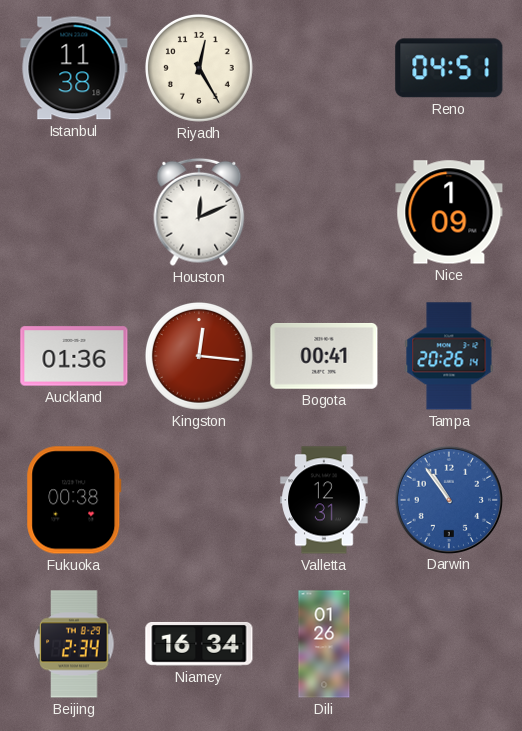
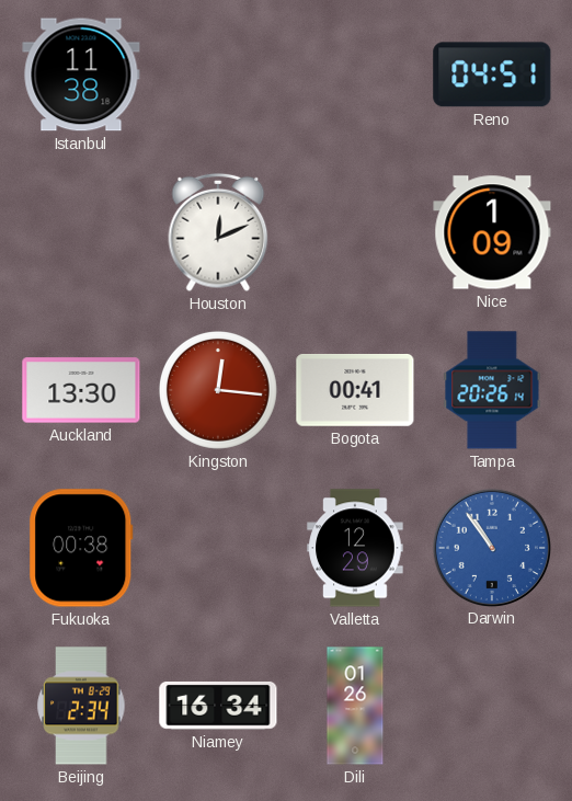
Riyadh: 12:25 -> none (199, 68)
Auckland: 01:36 -> 13:30 (81, 390)
Valletta: 12:31 -> 12:29 (355, 548)
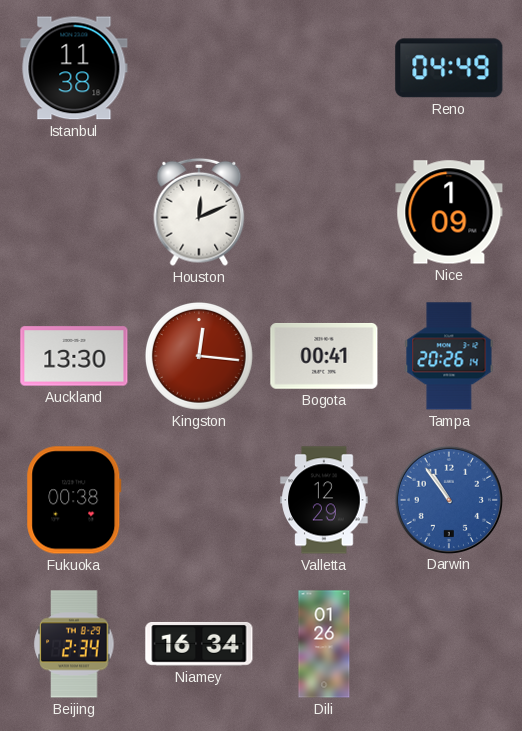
Reno: 04:51 -> 04:49 (449, 68)
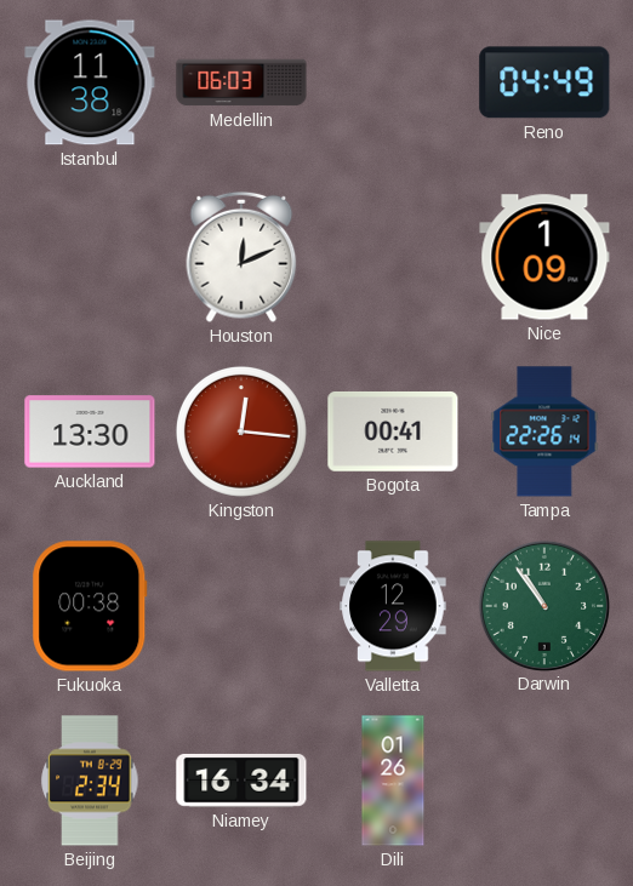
Medellin: none -> 06:03 (241, 82)
Tampa: 20:26 -> 22:26 (544, 431)
Darwin dial: blue -> green (543, 605)
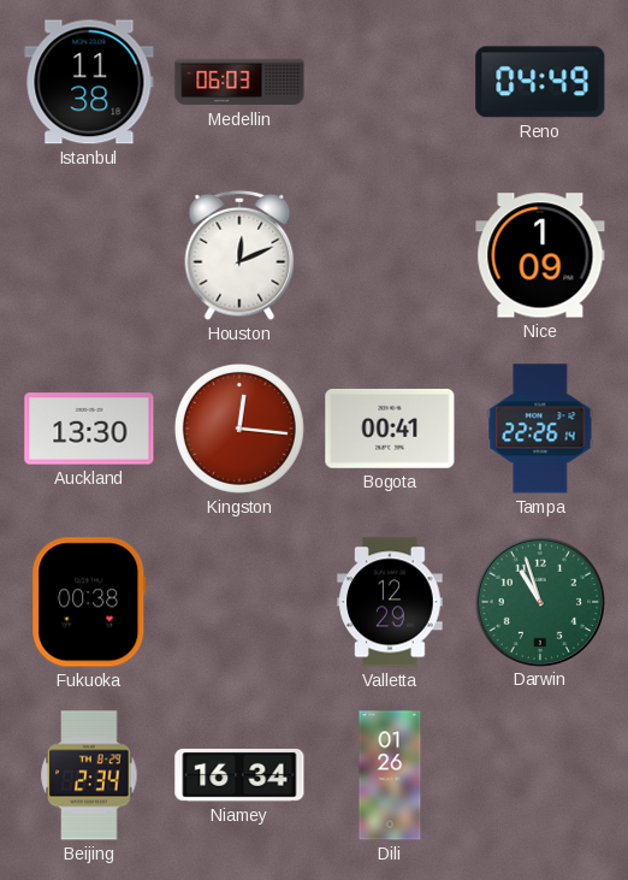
Darwin: 10:54 -> 10:57 (539, 601)
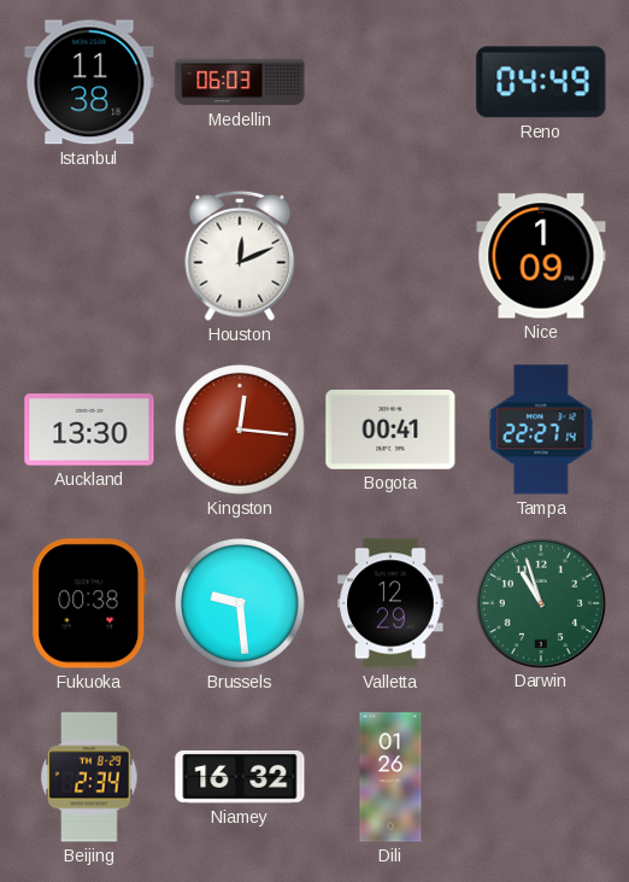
Tampa: 22:26 -> 22:27 (541, 430)
Brussels: none -> 9:29 (240, 603)
Niamey: 16:34 -> 16:32 (240, 777)
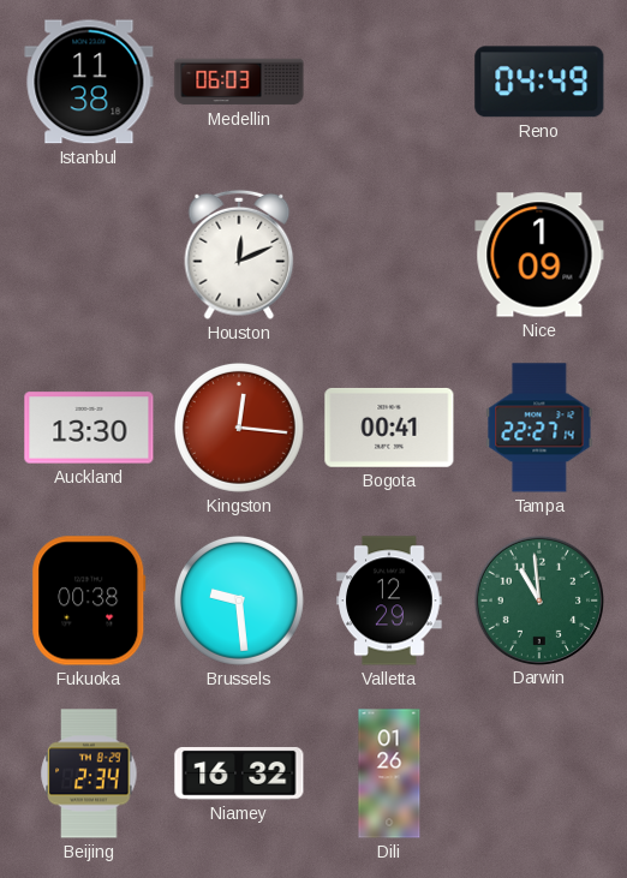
Darwin: 10:57 -> 10:59 (538, 599)
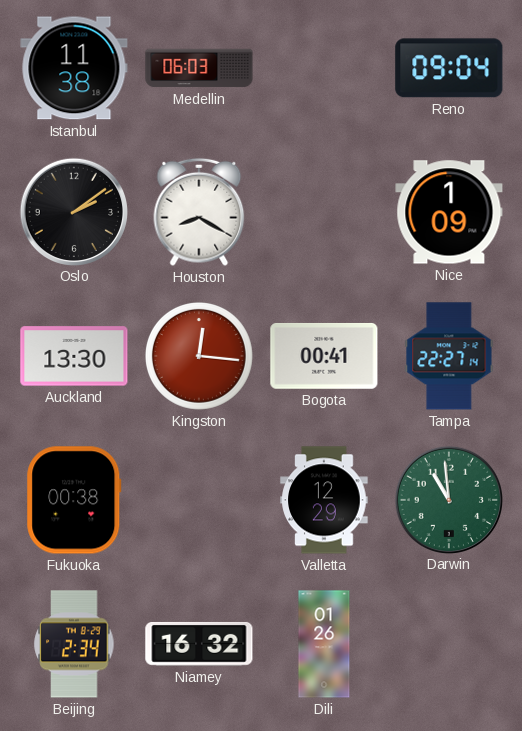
Reno: 04:49 -> 09:04 (449, 68)
Oslo: none -> 2:09 (73, 211)
Houston: 12:11 -> 8:20 (199, 212)
Brussels: 9:29 -> none (239, 601)
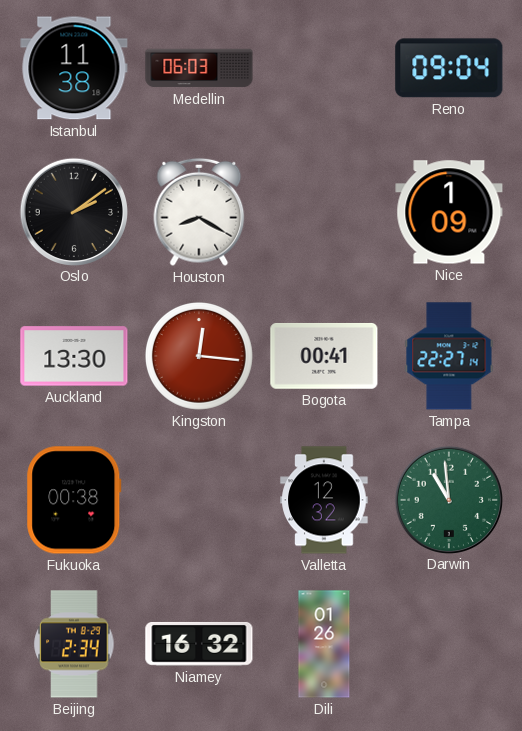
Valletta: 12:29 -> 12:32 (324, 500)
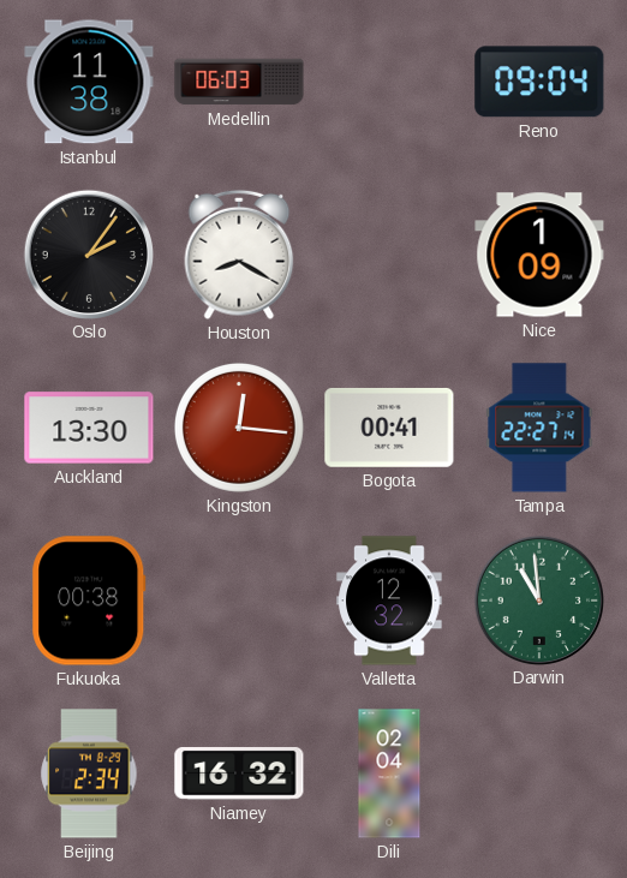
Oslo: 2:09 -> 2:06 (88, 253)
Dili: 01:26 -> 02:04 (389, 774)
